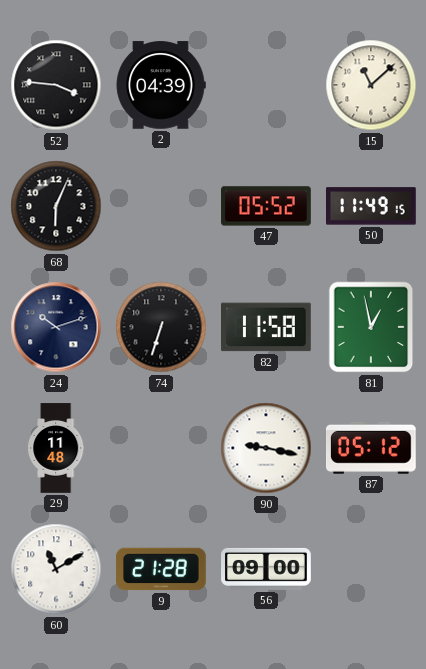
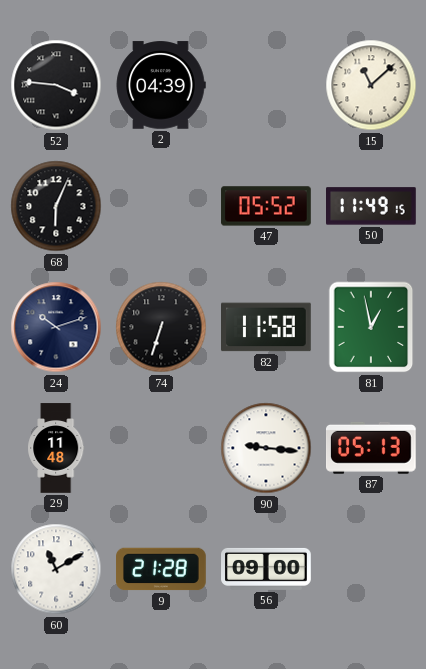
90: 9:17 -> 9:16 (266, 448)
87: 05:12 -> 05:13 (372, 448)
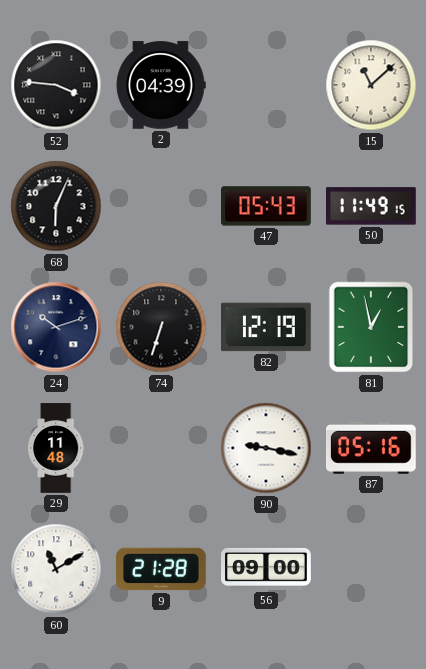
47: 05:52 -> 05:43 (266, 206)
82: 11:58 -> 12:19 (267, 327)
90: 9:16 -> 9:17 (266, 448)
87: 05:13 -> 05:16 (372, 448)
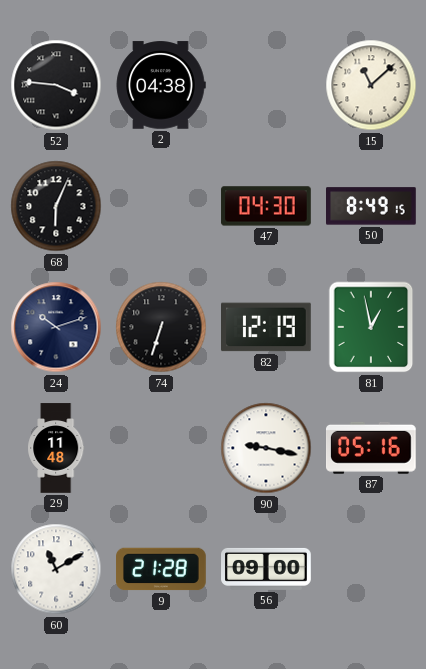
2: 04:39 -> 04:38 (161, 85)
47: 05:43 -> 04:30 (266, 206)
50: 11:49 -> 8:49 (372, 206)
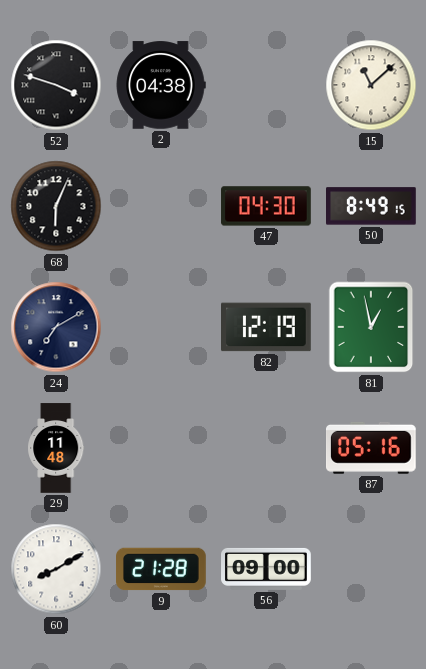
52: 3:46 -> 3:48 (56, 85)
24: 10:12 -> 7:10 (56, 327)
74: 6:33 -> none (161, 327)
90: 9:17 -> none (266, 448)
60: 11:10 -> 8:10 (56, 569)
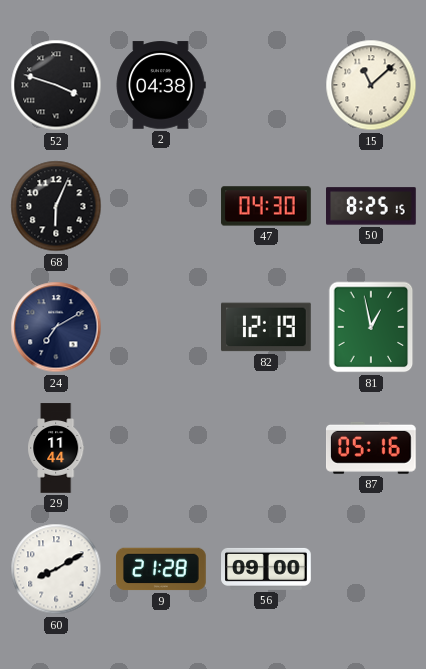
50: 8:49 -> 8:25 (372, 206)
29: 11:48 -> 11:44 (56, 448)
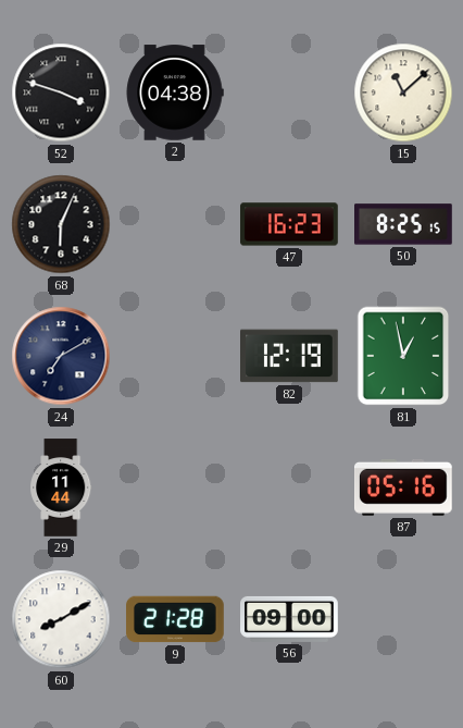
47: 04:30 -> 16:23 (289, 224)
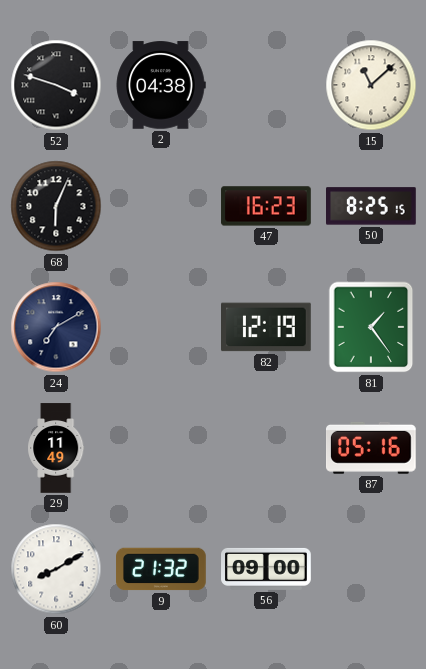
81: 12:58 -> 1:24 (371, 327)
29: 11:44 -> 11:49 (56, 448)
9: 21:28 -> 21:32 (161, 569)
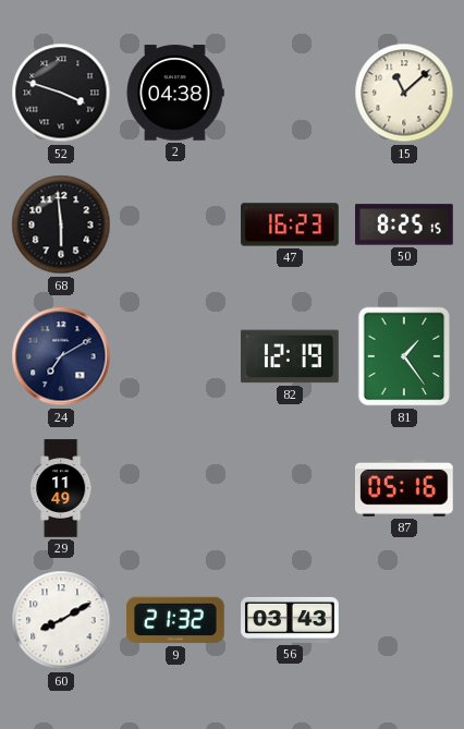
68: 6:04 -> 5:59 (61, 224)
56: 09:00 -> 03:43 (290, 620)
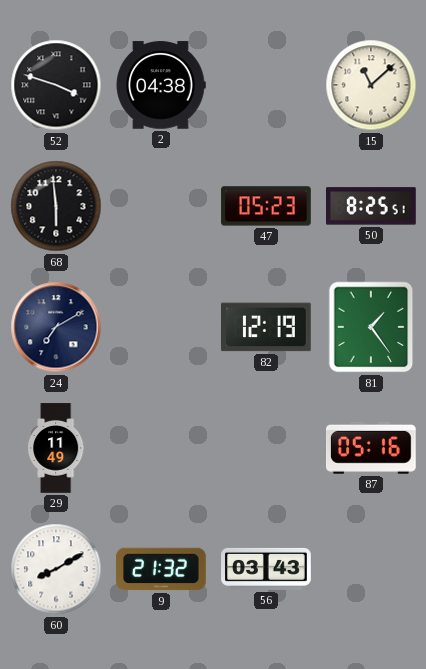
47: 16:23 -> 05:23 (266, 206)
50: 8:25:15 -> 8:25:51 (372, 206)
